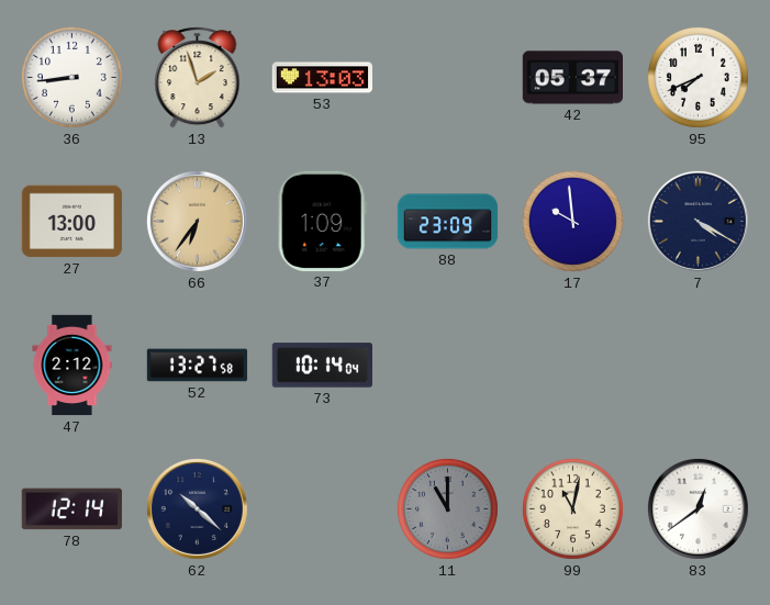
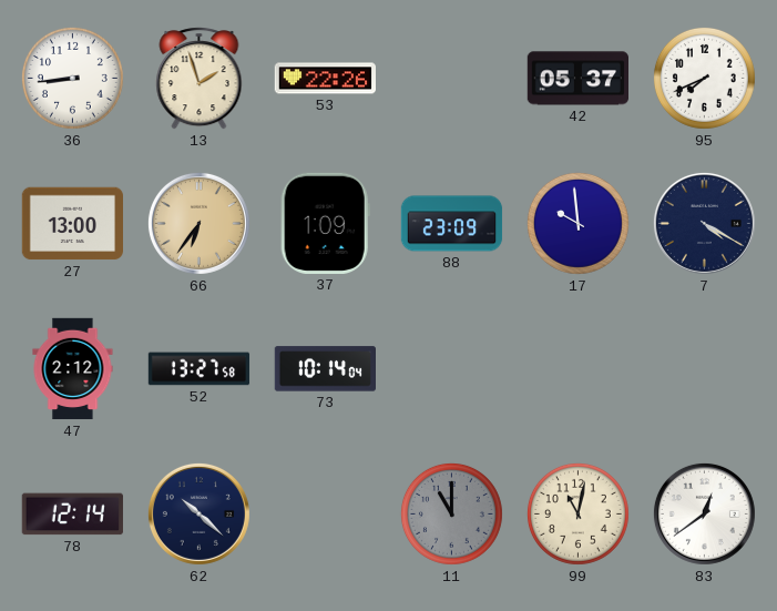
53: 13:03 -> 22:26 (326, 79)
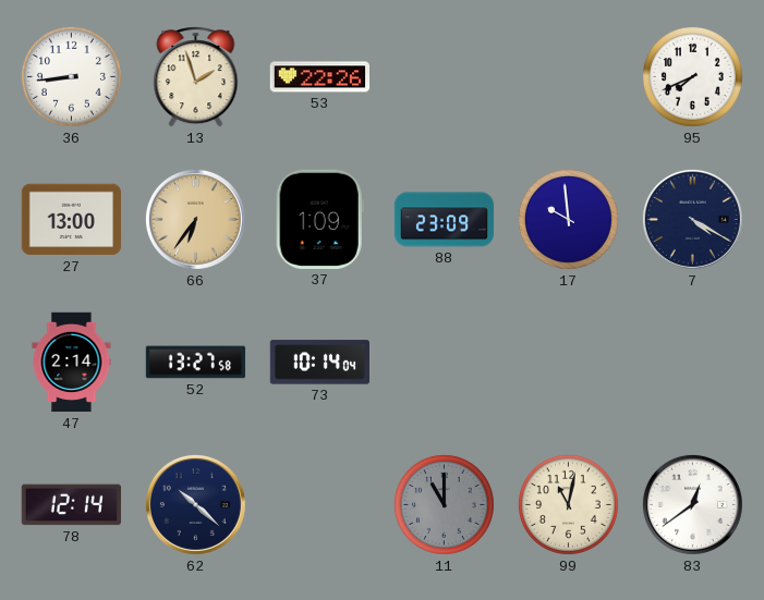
42: 05:37 -> none (577, 79)
47: 2:12 -> 2:14 (72, 363)
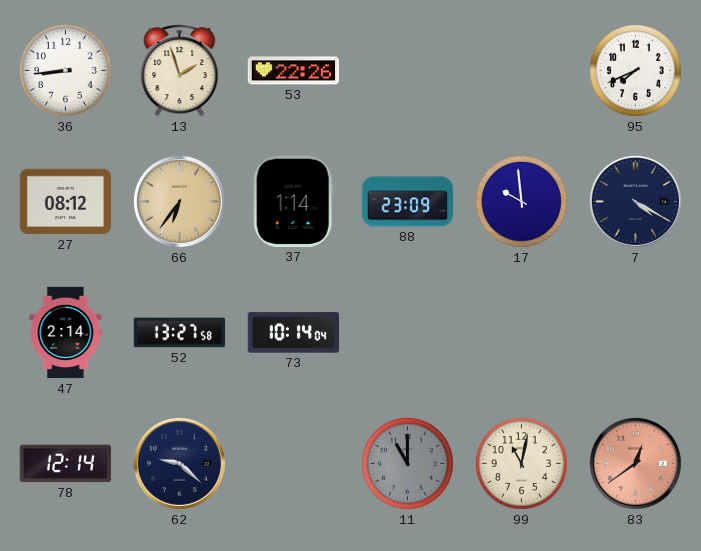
27: 13:00 -> 08:12 (65, 202)
37: 1:09 -> 1:14 (293, 201)
62: 10:22 -> 9:22 (179, 463)
83 dial: white -> salmon (635, 463)
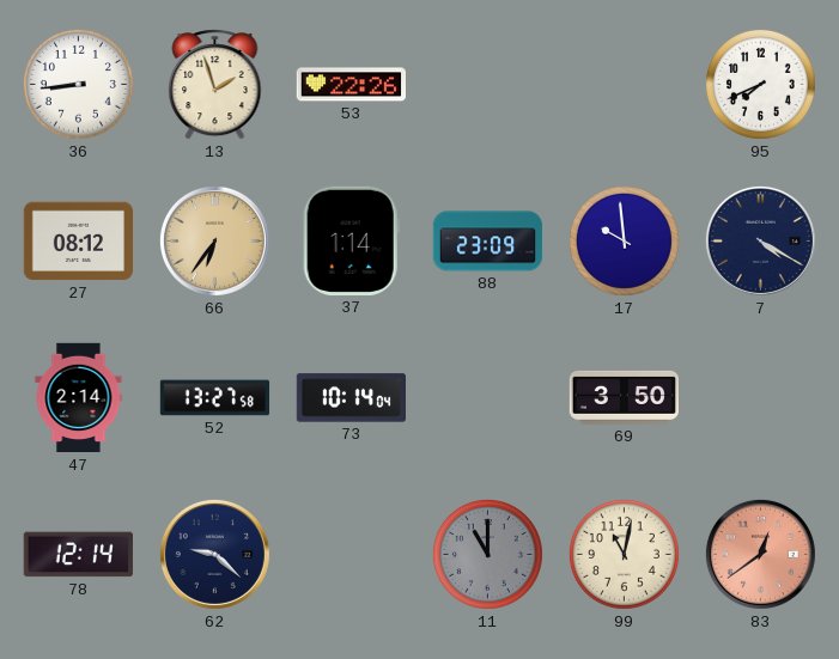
69: none -> 3:50 (624, 397)
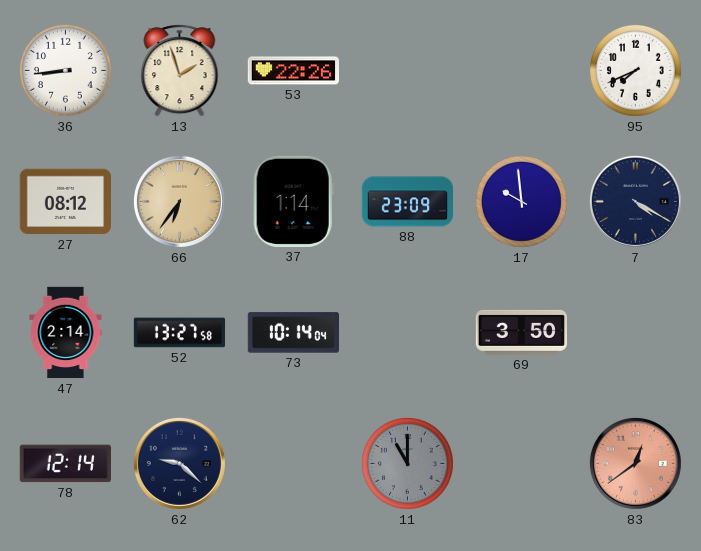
99: 11:02 -> none (624, 554)
